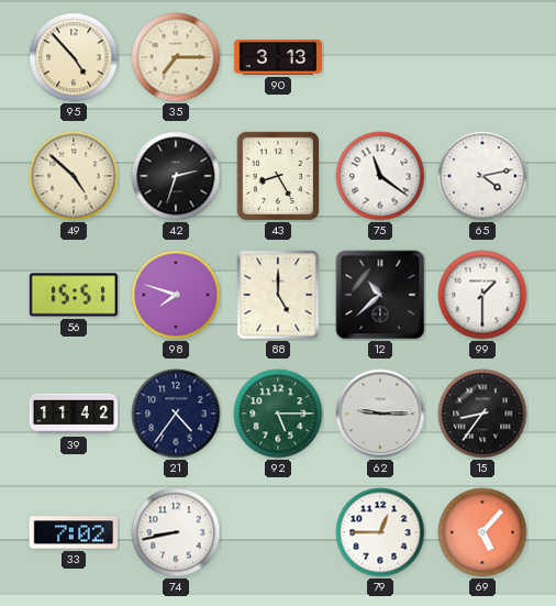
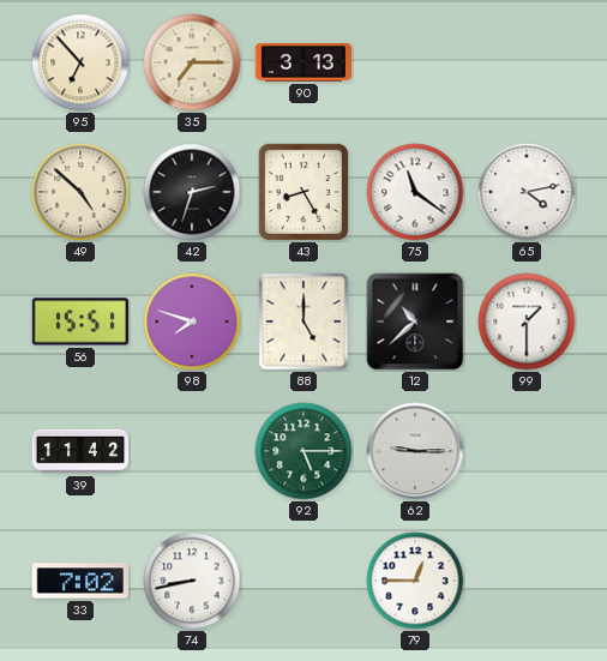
95: 4:53 -> 6:53 (80, 62)
21: 4:36 -> none (176, 414)
15: 8:36 -> none (482, 414)
69: 5:07 -> none (482, 532)
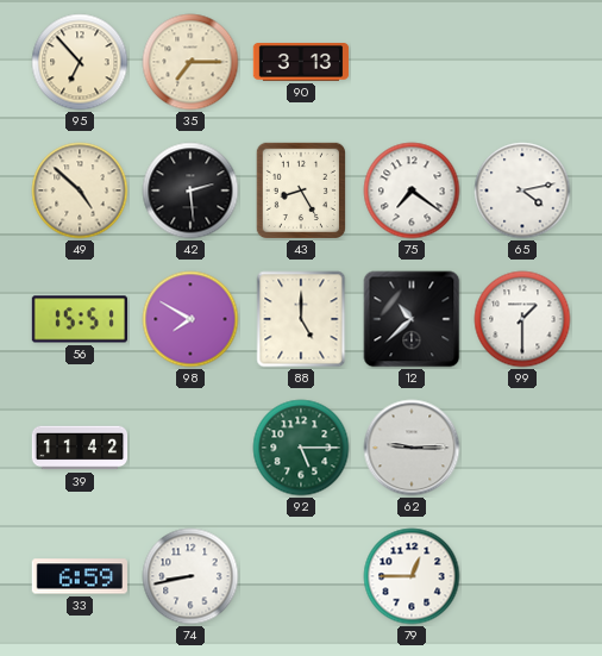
42: 2:33 -> 2:29 (190, 190)
75: 11:21 -> 7:21 (412, 190)
98: 7:48 -> 7:50 (190, 319)
33: 7:02 -> 6:59 (79, 576)
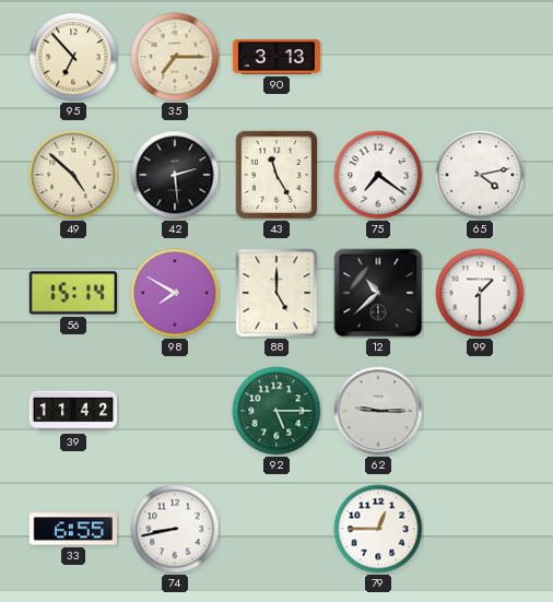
43: 8:25 -> 11:25 (275, 174)
56: 15:51 -> 15:14 (72, 293)
33: 6:59 -> 6:55 (72, 529)
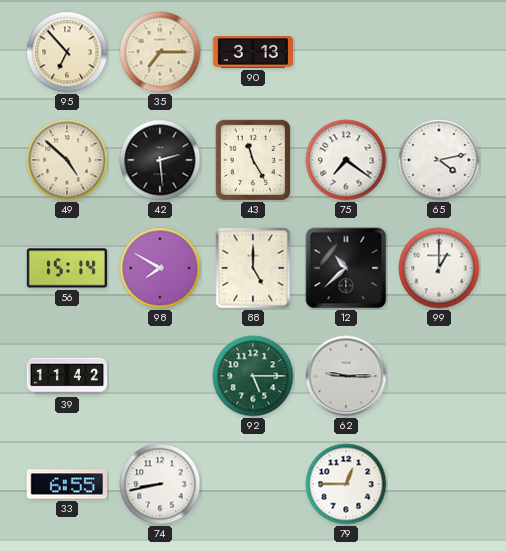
99: 1:30 -> 1:00 (439, 268)
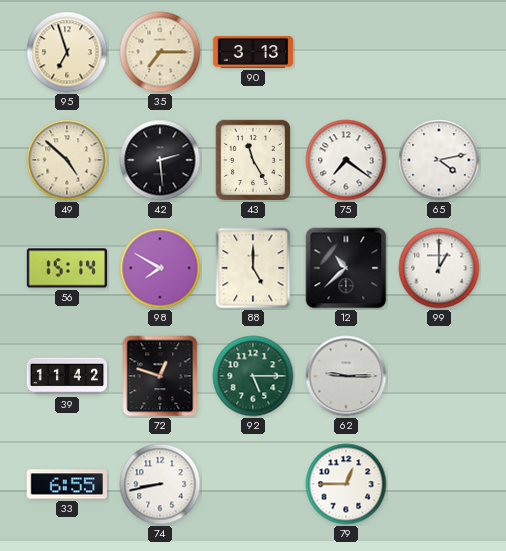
95: 6:53 -> 6:57 (67, 52)
72: none -> 12:48 (160, 376)
